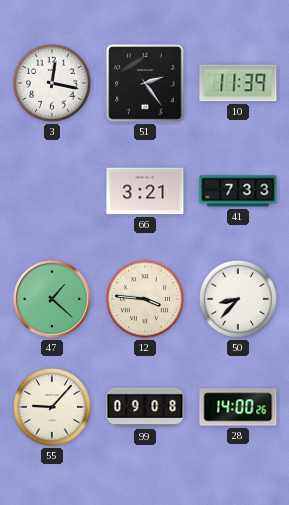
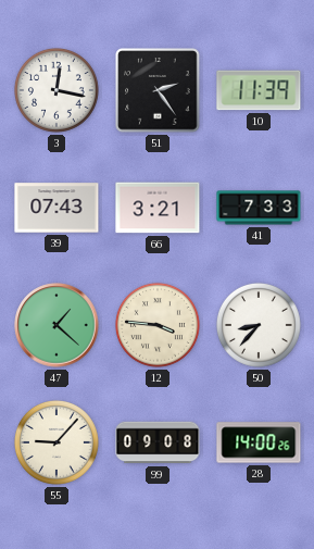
39: none -> 07:43 (56, 208)
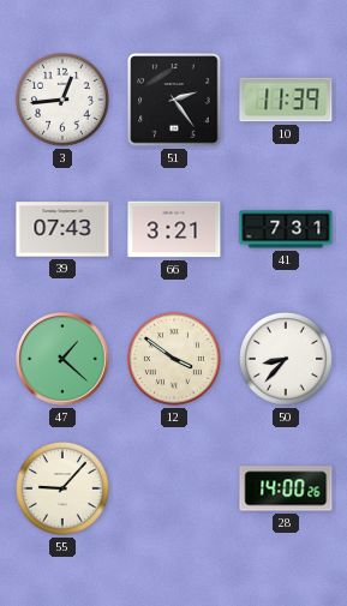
3: 12:17 -> 12:44 (62, 100)
41: 7:33 -> 7:31 (286, 229)
12: 3:46 -> 3:51 (174, 359)
99: 09:08 -> none (158, 442)
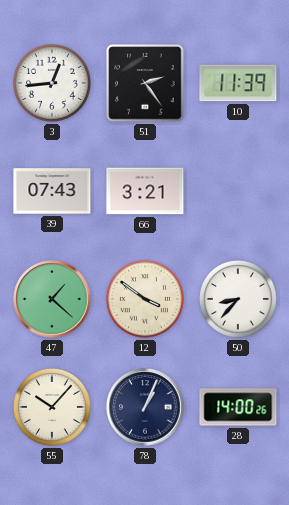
41: 7:31 -> none (286, 229)
55: 9:07 -> 10:07 (52, 407)
78: none -> 1:04 (145, 407)
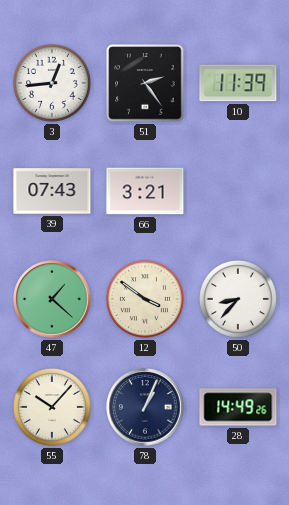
28: 14:00 -> 14:49 (238, 407)
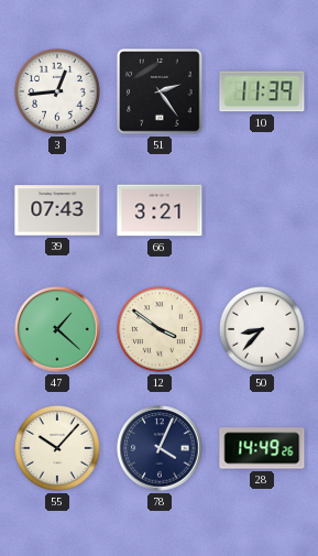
78: 1:04 -> 4:04 (160, 448)
